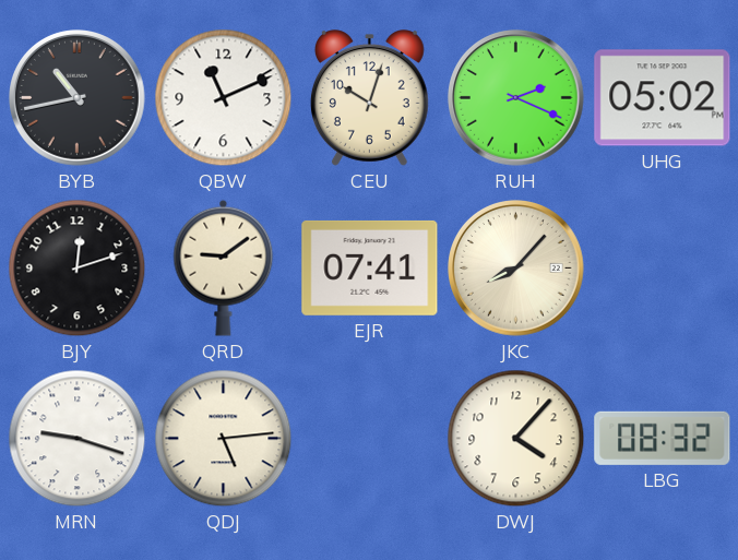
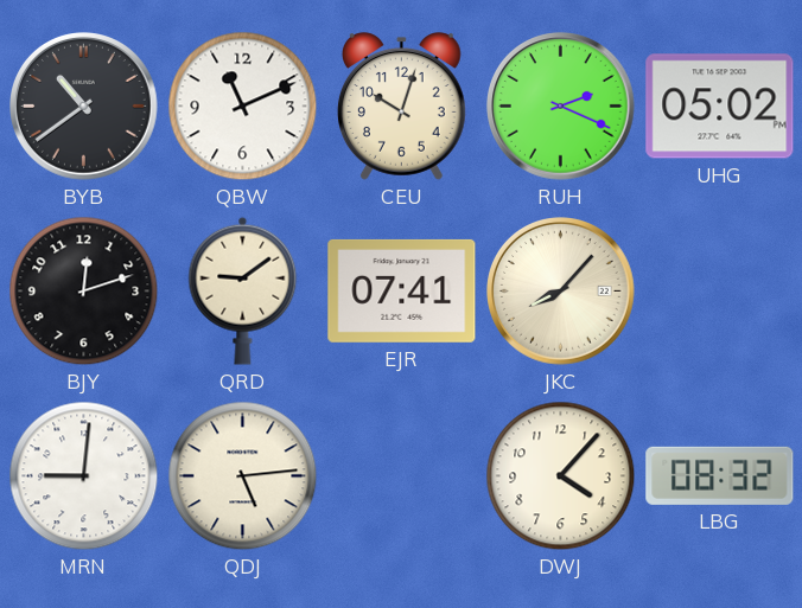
BYB: 10:43 -> 10:39 (84, 107)
MRN: 9:18 -> 9:01 (84, 476)
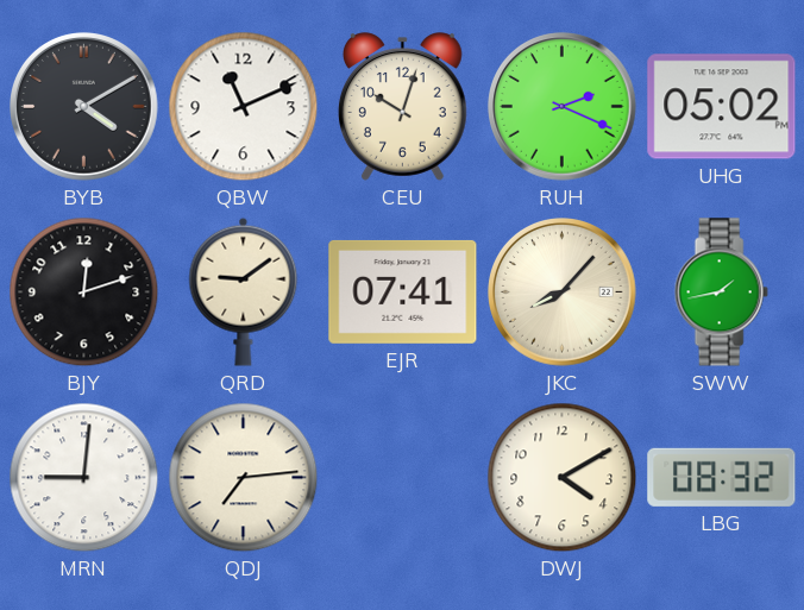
BYB: 10:39 -> 4:10 (84, 107)
SWW: none -> 1:43 (721, 293)
QDJ: 5:14 -> 7:14 (244, 478)
DWJ: 4:07 -> 4:10 (563, 478)
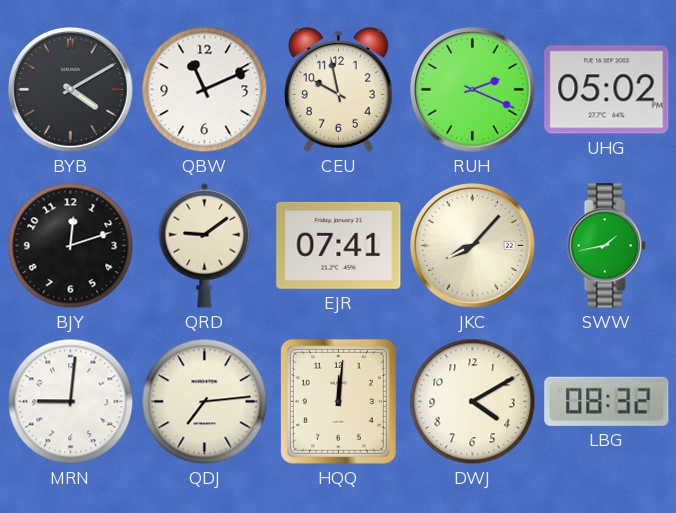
CEU: 10:03 -> 9:58 (338, 90)
HQQ: none -> 12:01 (338, 401)
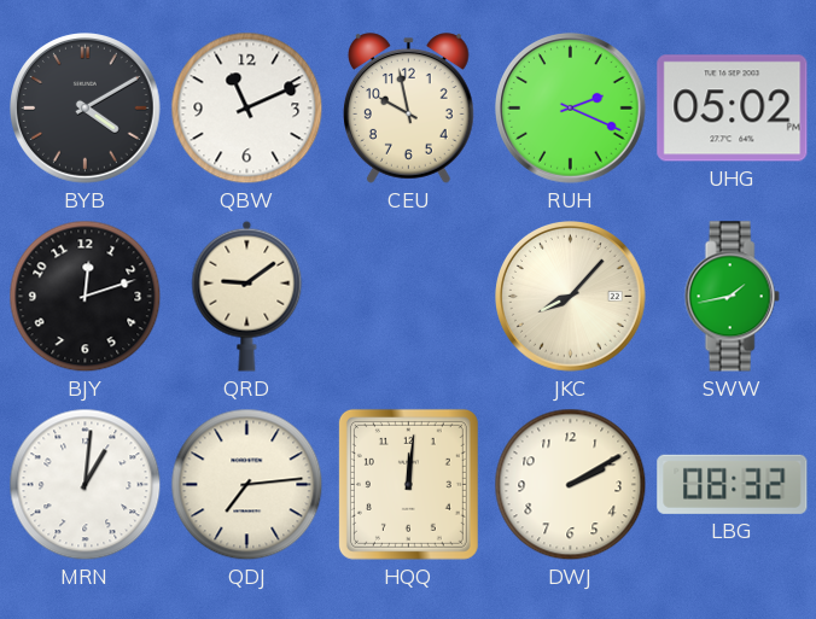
EJR: 07:41 -> none (339, 245)
MRN: 9:01 -> 1:01 (86, 485)
DWJ: 4:10 -> 2:10 (571, 485)
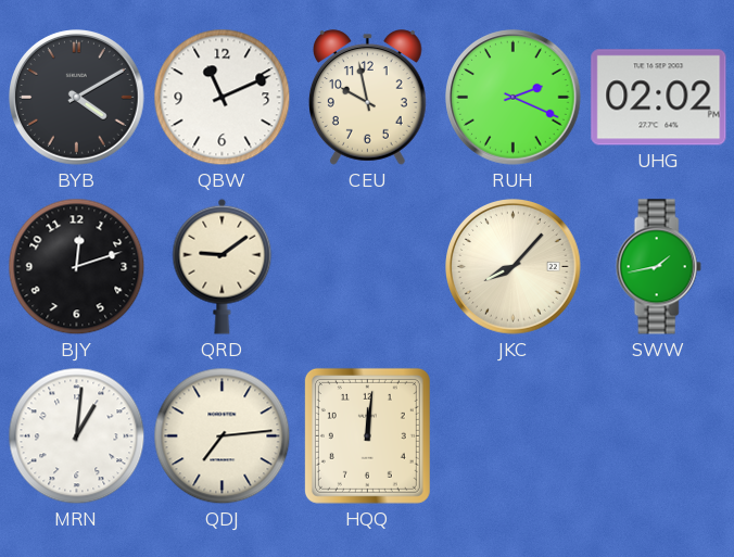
UHG: 05:02 -> 02:02 (659, 98)
DWJ: 2:10 -> none (571, 485)
LBG: 08:32 -> none (733, 484)
